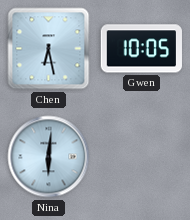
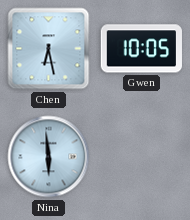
Nina: 6:01 -> 5:59 (49, 157)
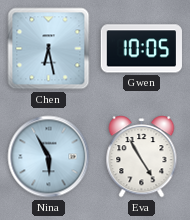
Nina: 5:59 -> 5:55 (49, 157)
Eva: none -> 4:55 (142, 157)
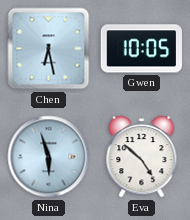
Nina: 5:55 -> 5:57 (49, 157)
Eva: 4:55 -> 4:52 (142, 157)
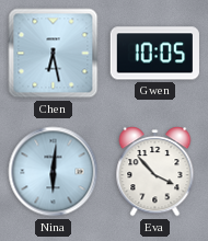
Nina: 5:57 -> 6:01 (54, 172)
Eva: 4:52 -> 3:53 (155, 172)
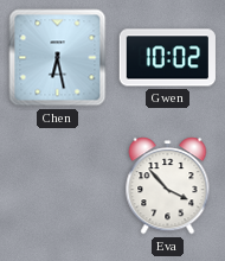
Gwen: 10:05 -> 10:02 (167, 58)
Nina: 6:01 -> none (54, 172)
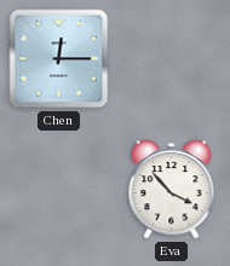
Chen: 6:28 -> 12:15 (59, 59)
Gwen: 10:02 -> none (167, 58)
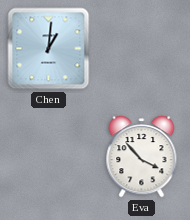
Chen: 12:15 -> 1:01 (49, 49)
